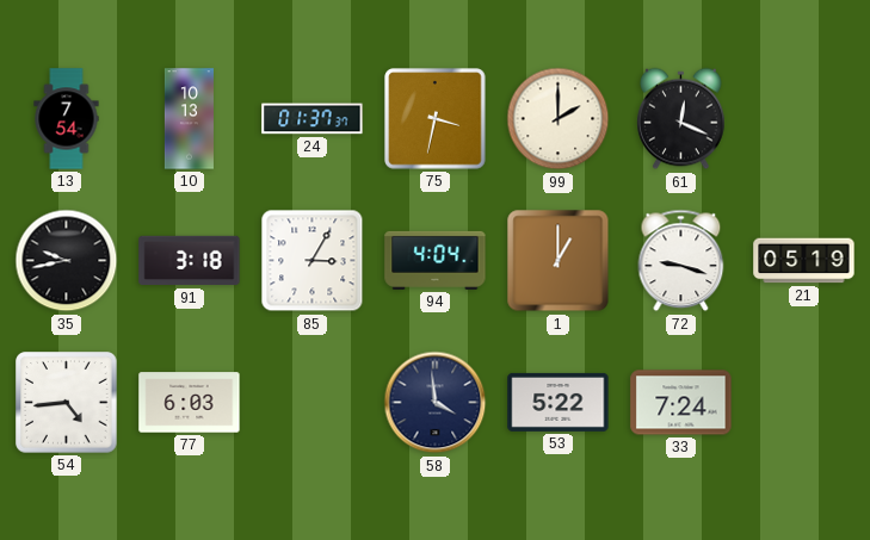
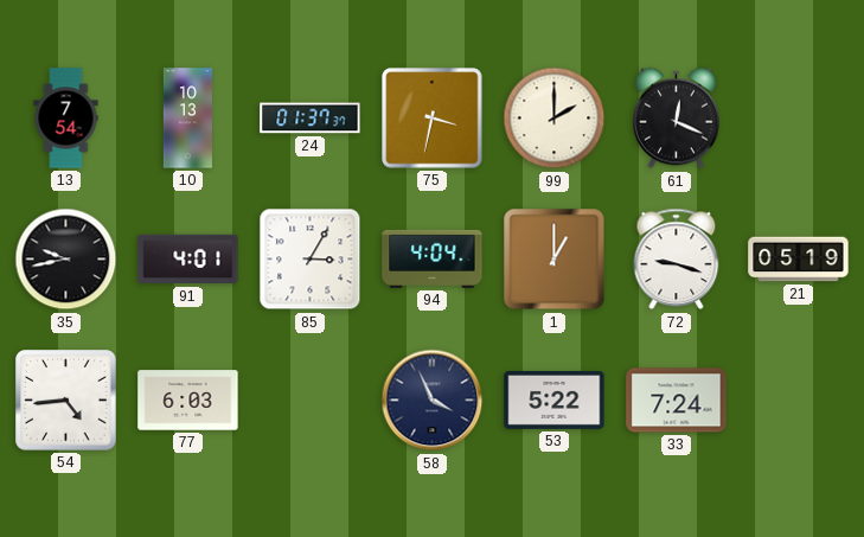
91: 3:18 -> 4:01 (188, 260)
58: 3:59 -> 3:56 (433, 401)
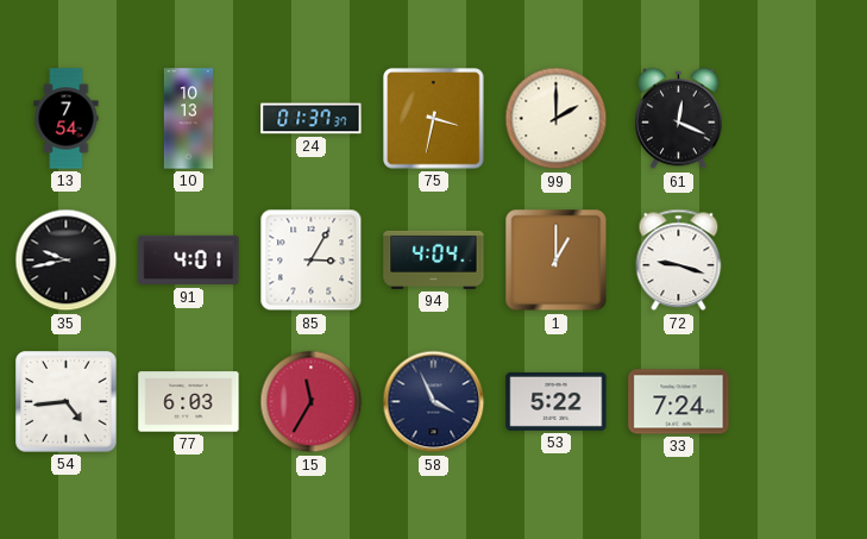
21: 05:19 -> none (799, 260)
15: none -> 11:35 (312, 402)
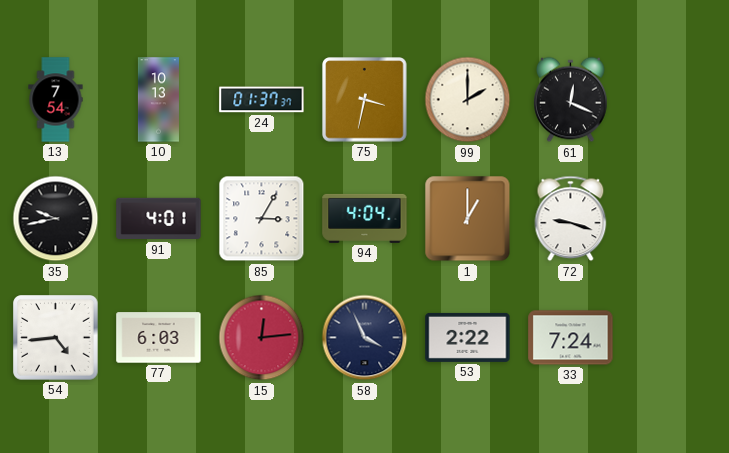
15: 11:35 -> 12:14 (262, 338)
53: 5:22 -> 2:22 (468, 337)
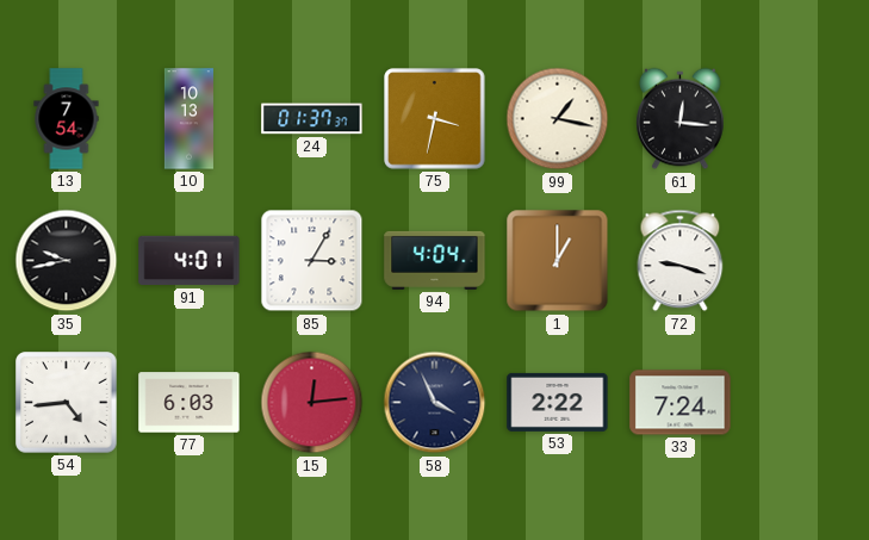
99: 2:00 -> 1:17 (558, 119)
61: 12:19 -> 12:16 (681, 119)
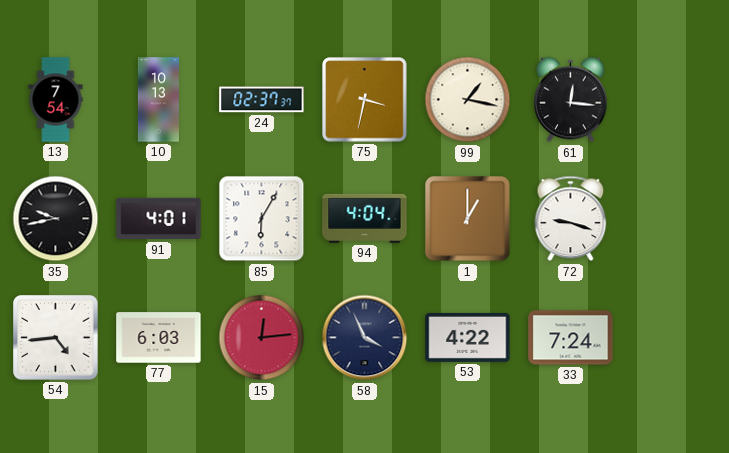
24: 01:37 -> 02:37 (262, 100)
85: 3:05 -> 6:05 (262, 219)
53: 2:22 -> 4:22 (468, 337)
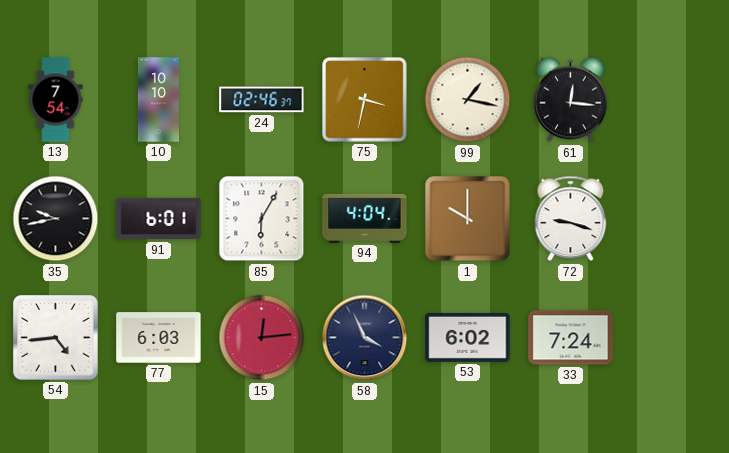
10: 10:13 -> 10:10 (158, 100)
24: 02:37 -> 02:46 (262, 100)
91: 4:01 -> 6:01 (159, 219)
1: 1:00 -> 10:00 (468, 219)
53: 4:22 -> 6:02 (468, 337)
